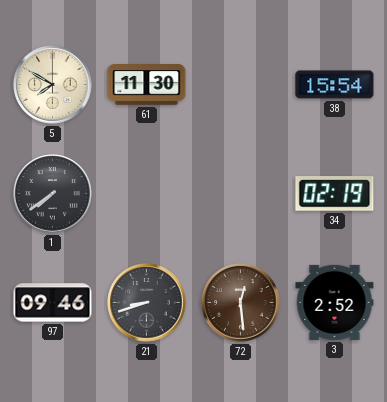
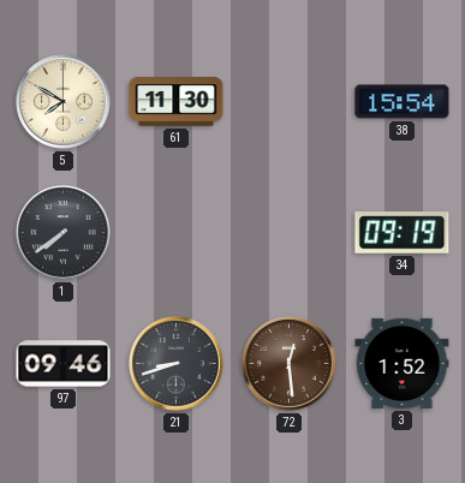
34: 02:19 -> 09:19 (403, 233)
3: 2:52 -> 1:52 (403, 363)
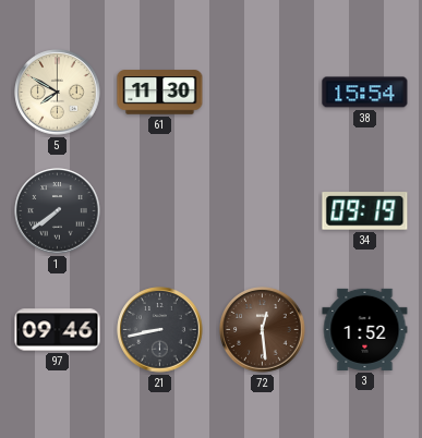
21: 8:42 -> 8:43 (160, 330)
